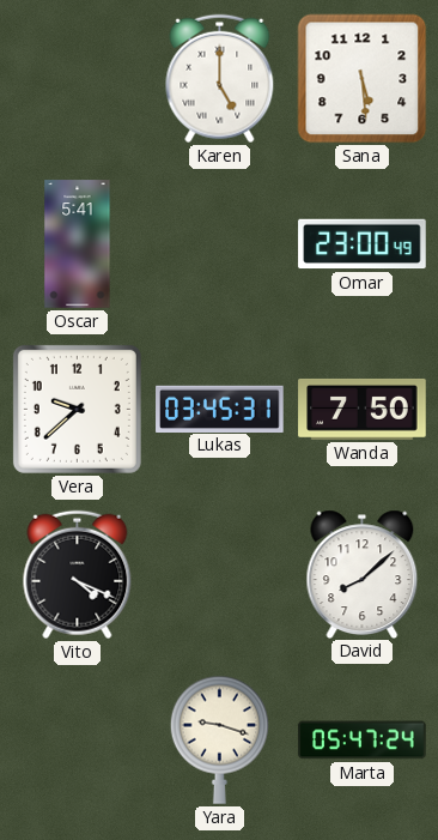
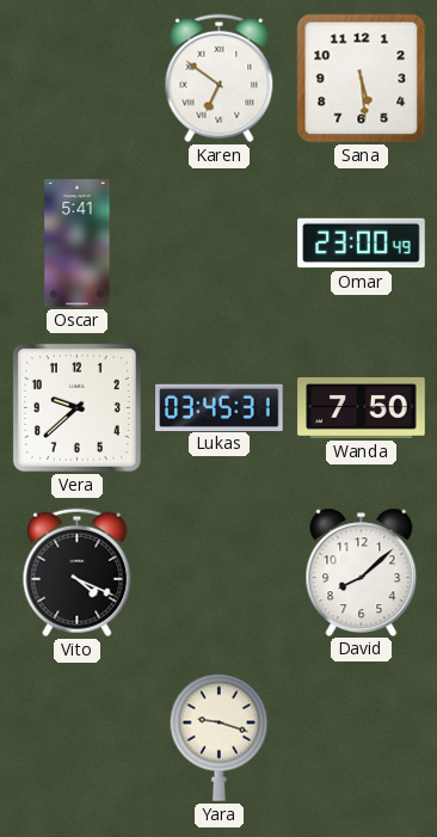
Karen: 5:00 -> 6:51 (220, 79)
Marta: 05:47 -> none (363, 741)
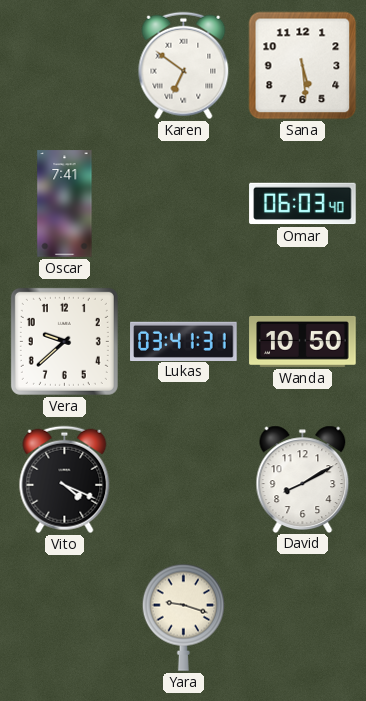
Oscar: 5:41 -> 7:41 (65, 204)
Omar: 23:00 -> 06:03 (303, 204)
Lukas: 03:45 -> 03:41 (184, 341)
Wanda: 7:50 -> 10:50 (303, 341)
David: 8:08 -> 8:10 (303, 479)
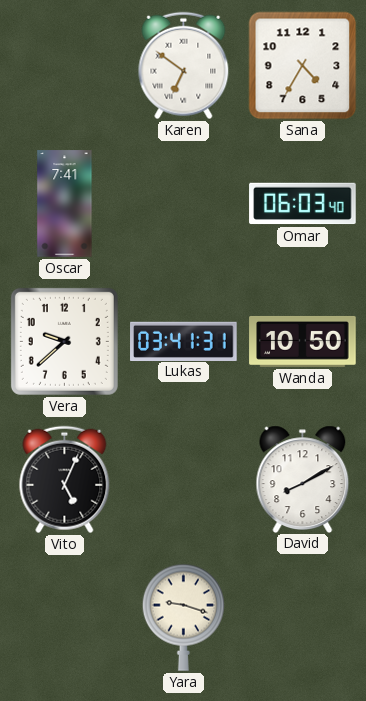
Sana: 5:29 -> 4:35 (303, 66)
Vito: 4:19 -> 5:04 (65, 480)
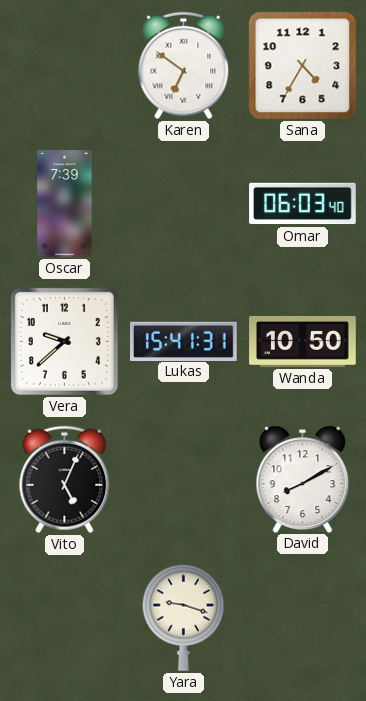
Oscar: 7:41 -> 7:39 (65, 204)
Lukas: 03:41 -> 15:41 (184, 341)
